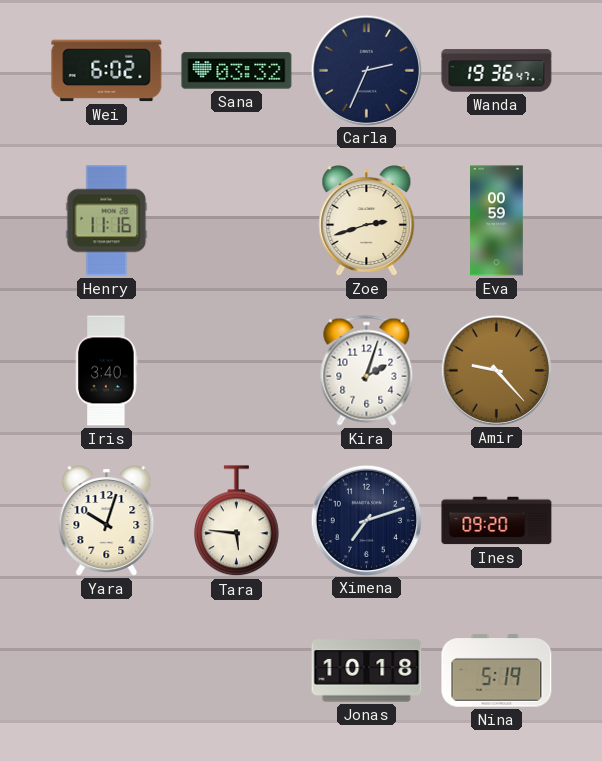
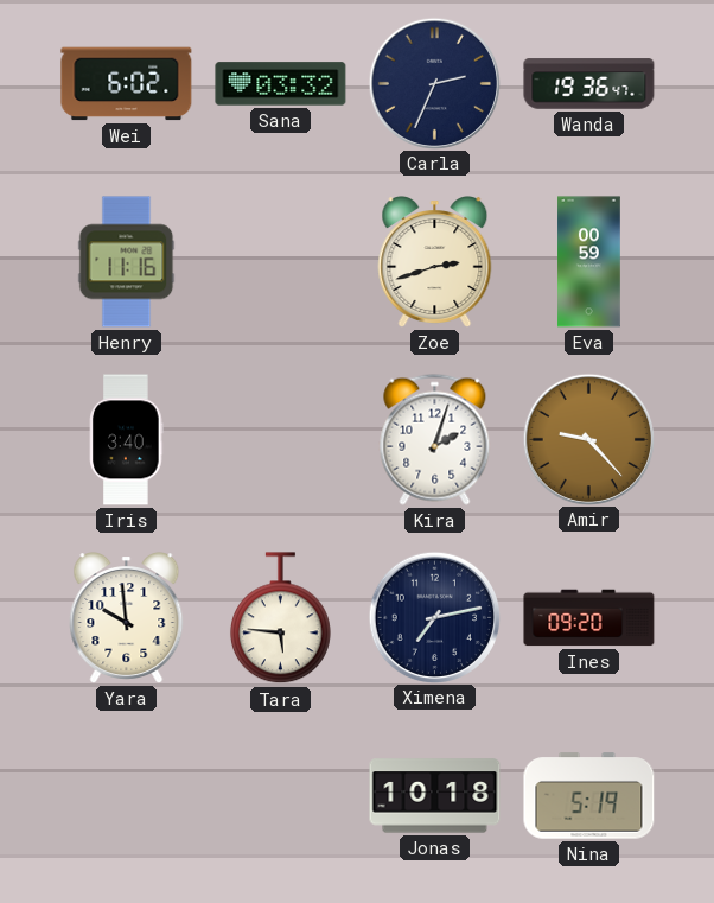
Yara: 10:03 -> 9:59 (127, 618)
Ximena: 7:12 -> 7:13 (434, 617)
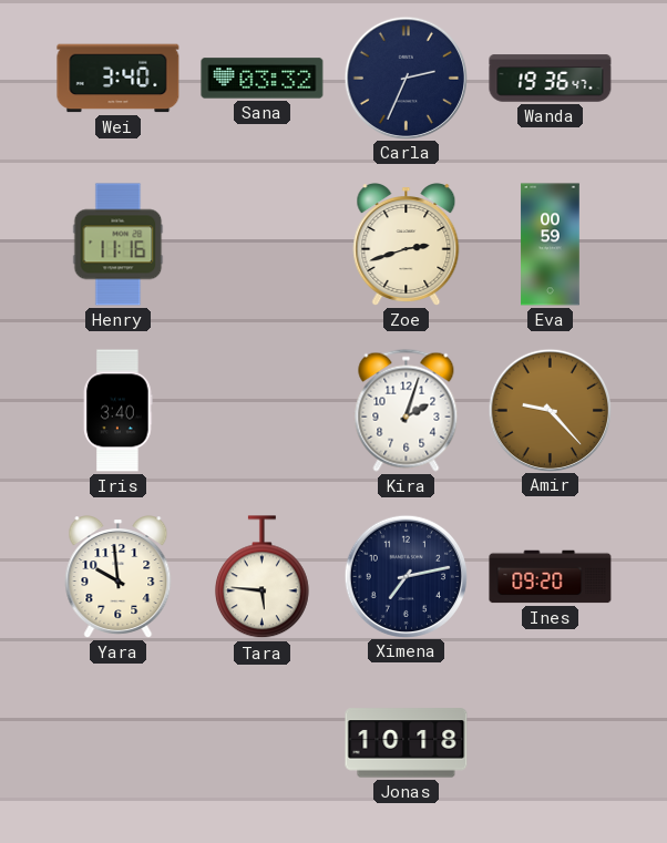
Wei: 6:02 -> 3:40 (119, 79)
Nina: 5:19 -> none (589, 796)
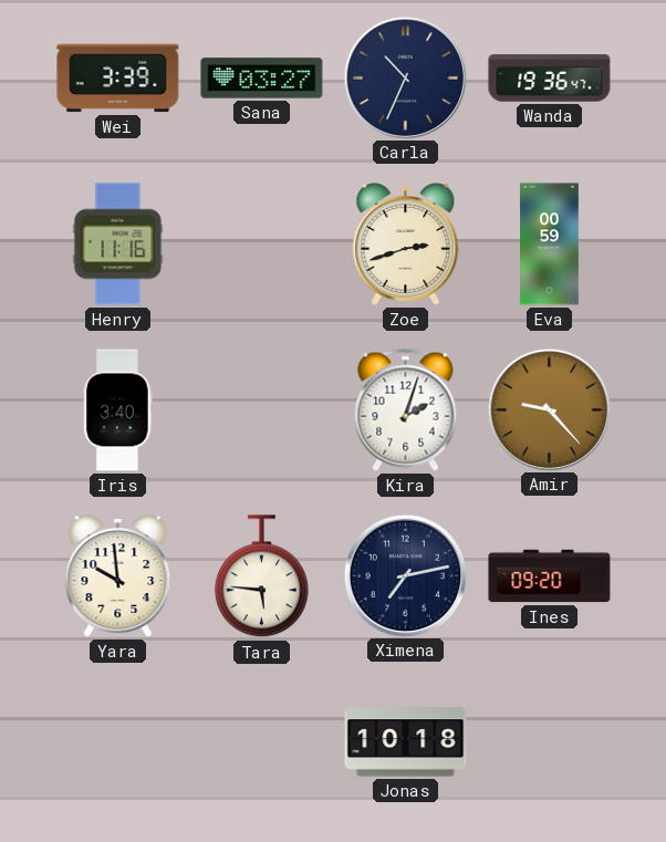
Wei: 3:40 -> 3:39 (118, 79)
Sana: 03:32 -> 03:27 (262, 79)
Carla: 2:34 -> 10:34 (405, 77)
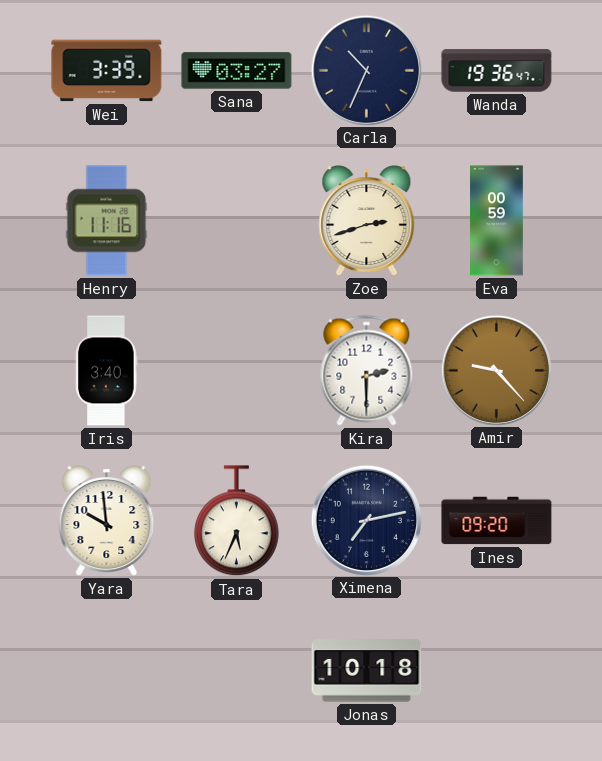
Kira: 2:03 -> 2:30 (367, 370)
Tara: 5:46 -> 5:34 (236, 521)
